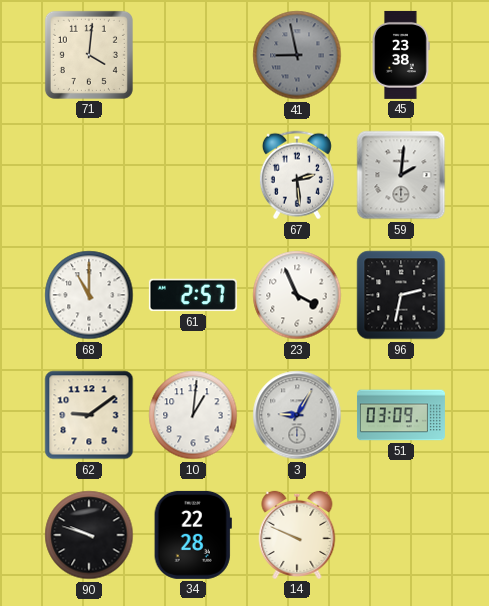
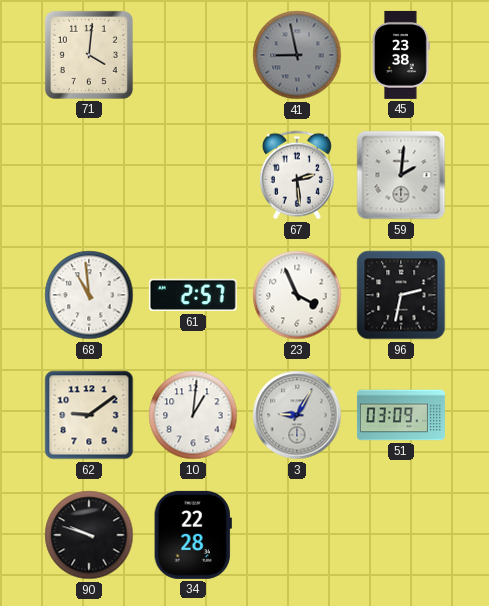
68: 11:00 -> 10:59 (89, 295)
14: 9:49 -> none (297, 535)
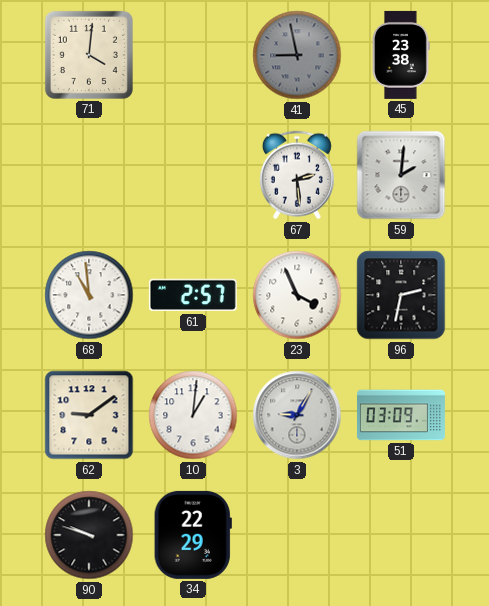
34: 22:28 -> 22:29 (193, 535)
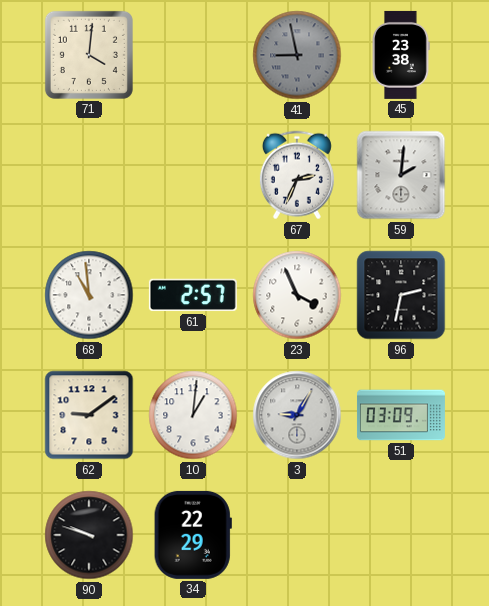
67: 2:29 -> 2:34 (297, 175)
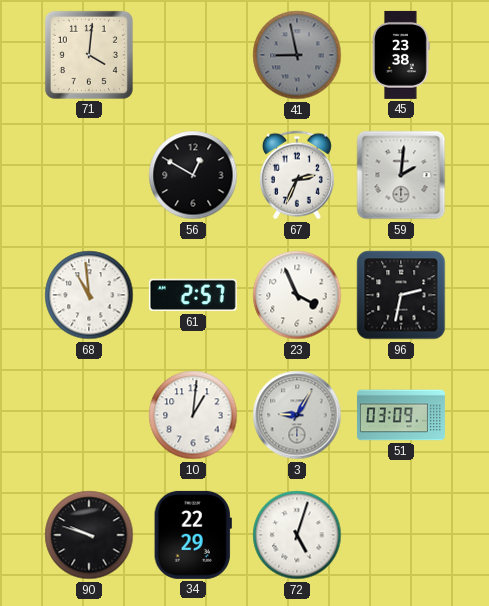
56: none -> 12:50 (193, 175)
62: 9:09 -> none (89, 415)
72: none -> 5:03 (297, 535)
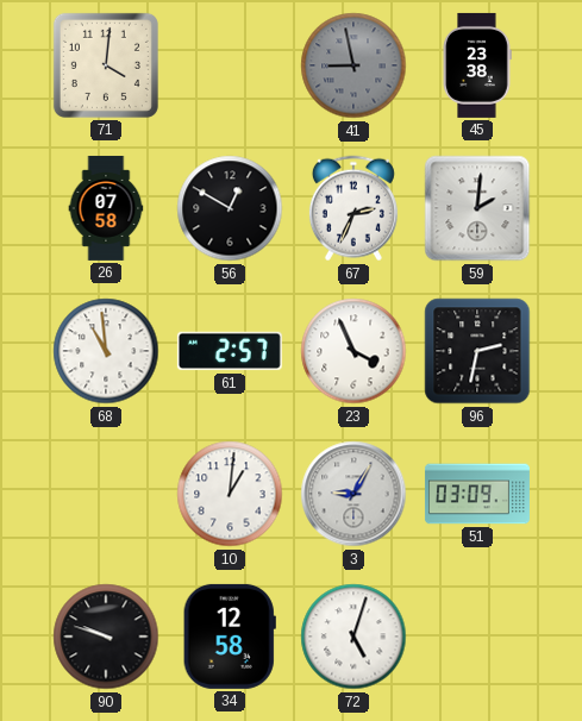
26: none -> 07:58 (106, 208)
34: 22:29 -> 12:58 (230, 637)
